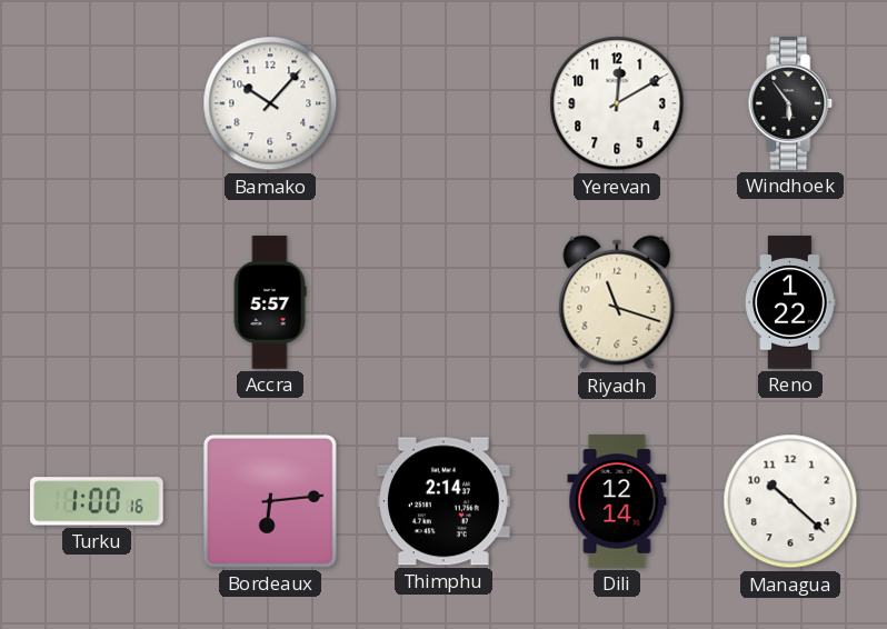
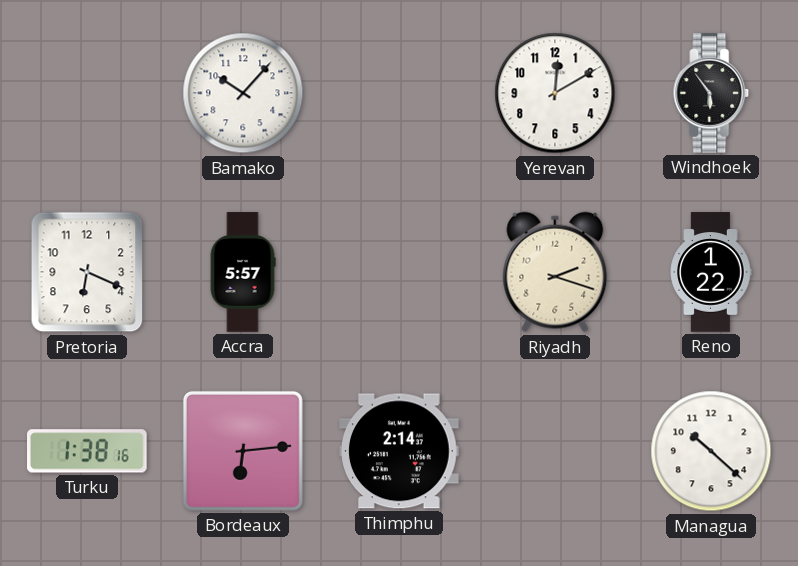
Pretoria: none -> 6:19 (87, 272)
Riyadh: 11:18 -> 2:18 (555, 272)
Turku: 1:00 -> 1:38 (88, 451)
Dili: 12:14 -> none (617, 501)
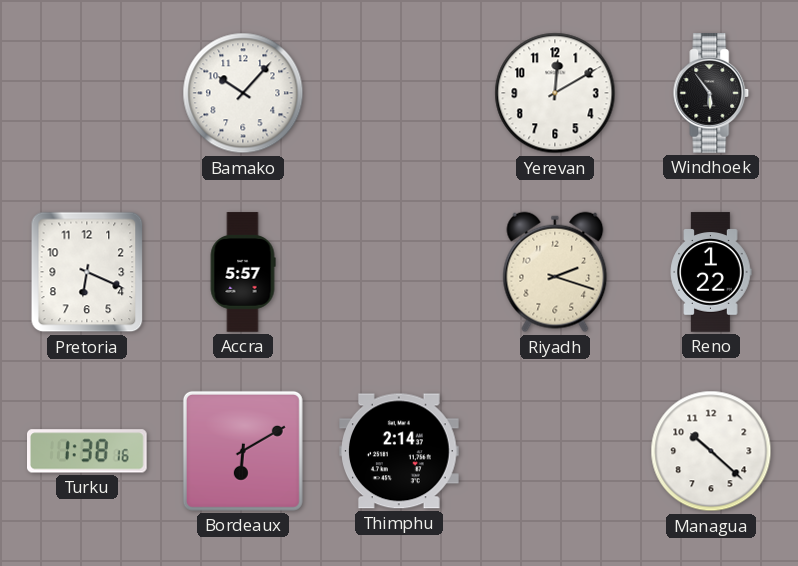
Bordeaux: 6:14 -> 6:10 (243, 451)
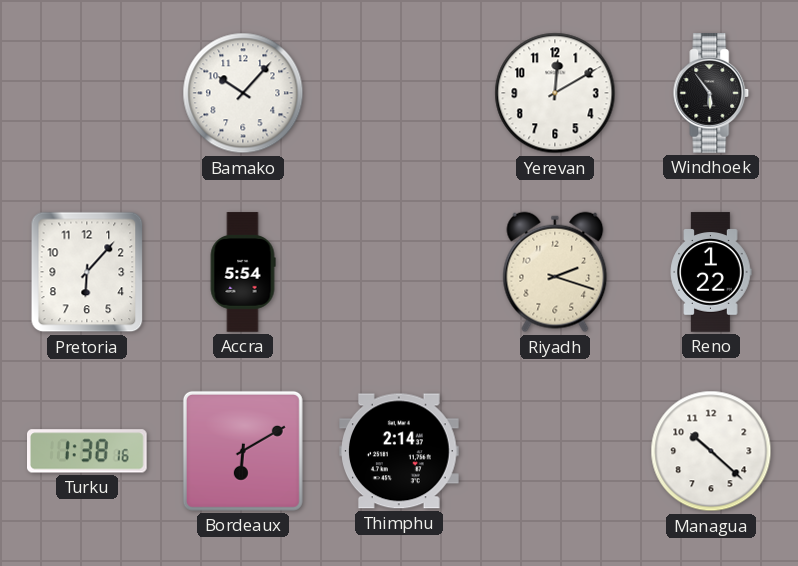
Pretoria: 6:19 -> 6:07 (87, 272)
Accra: 5:57 -> 5:54 (243, 272)
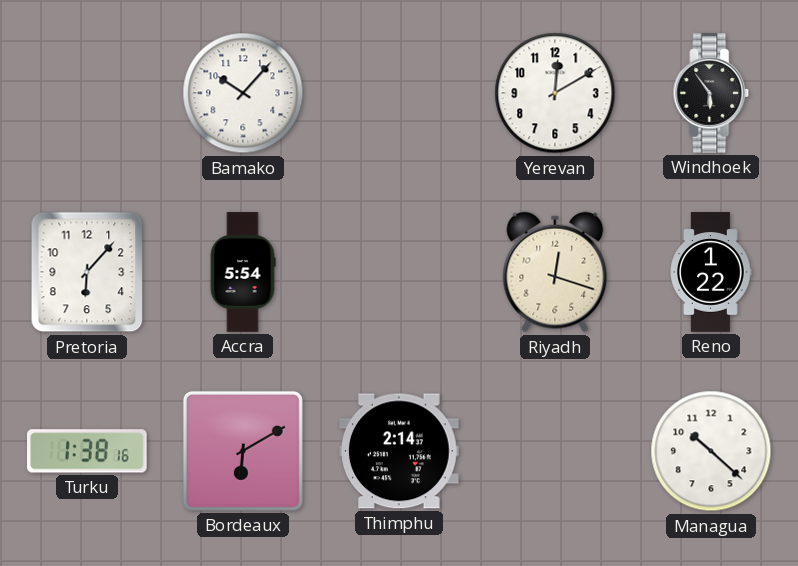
Riyadh: 2:18 -> 12:18 (555, 272)
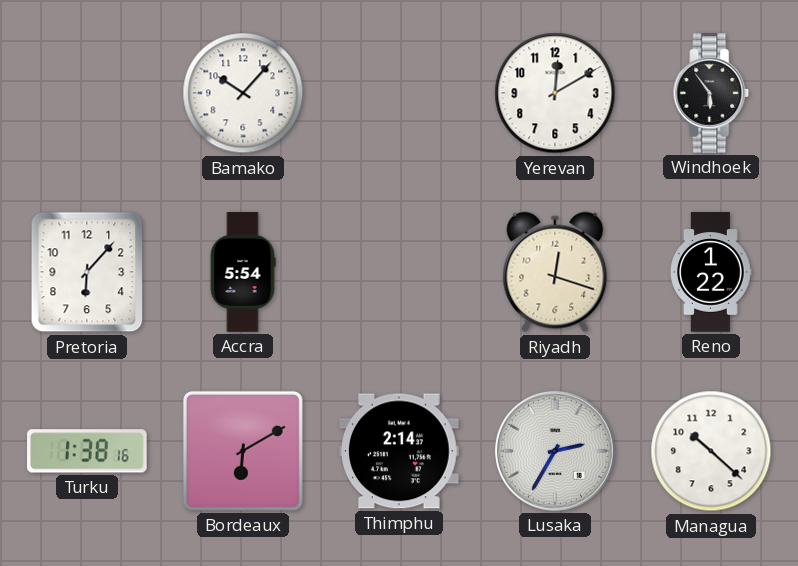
Lusaka: none -> 2:35 (555, 451)
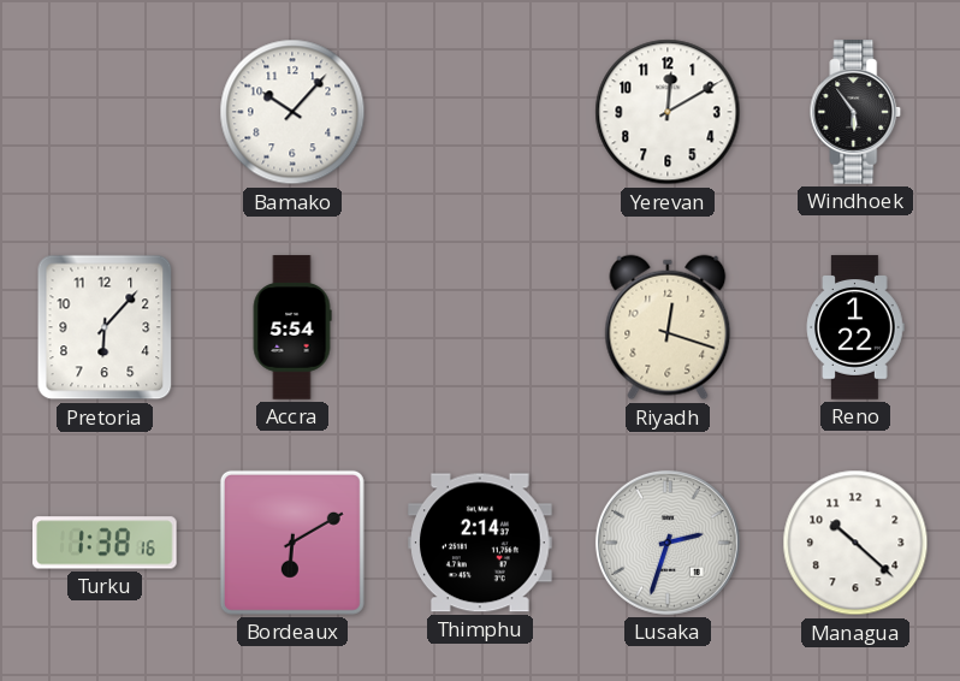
Lusaka: 2:35 -> 2:33 (668, 543)
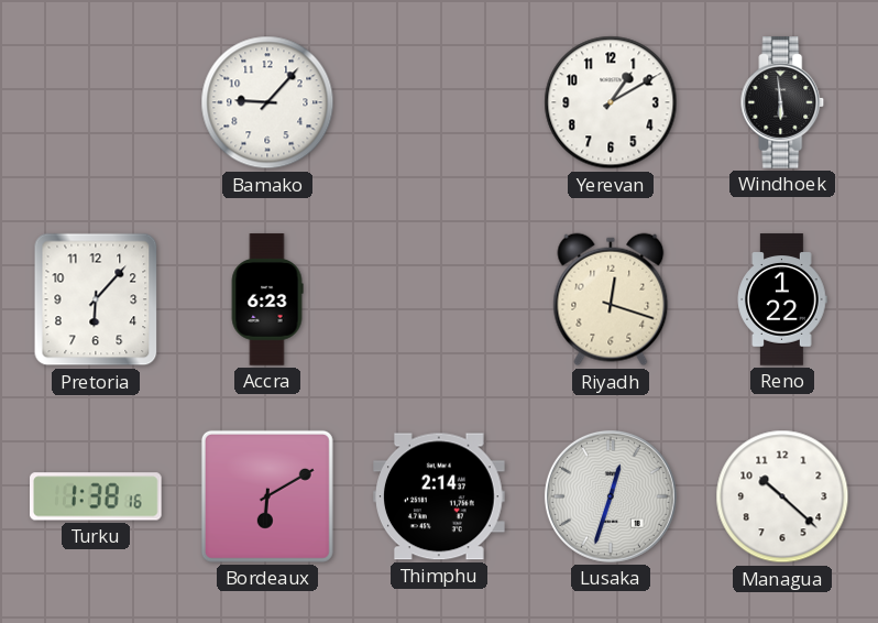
Bamako: 10:07 -> 9:07 (267, 102)
Yerevan: 12:10 -> 1:10 (611, 102)
Windhoek: 5:54 -> 5:59 (782, 102)
Accra: 5:54 -> 6:23 (267, 299)
Lusaka: 2:33 -> 12:33 (611, 496)
